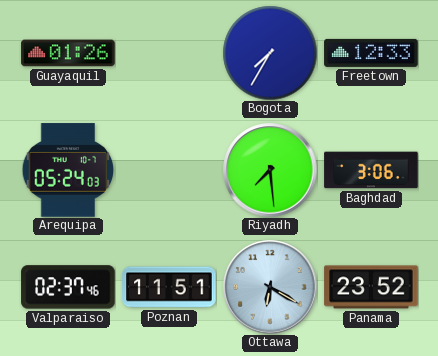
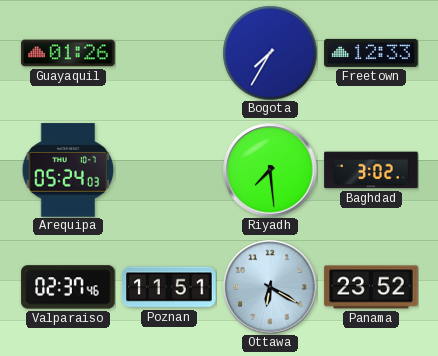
Baghdad: 3:06 -> 3:02 (371, 170)
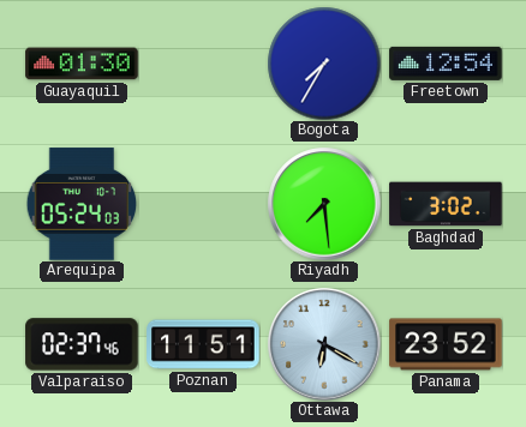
Guayaquil: 01:26 -> 01:30 (82, 64)
Freetown: 12:33 -> 12:54 (446, 64)
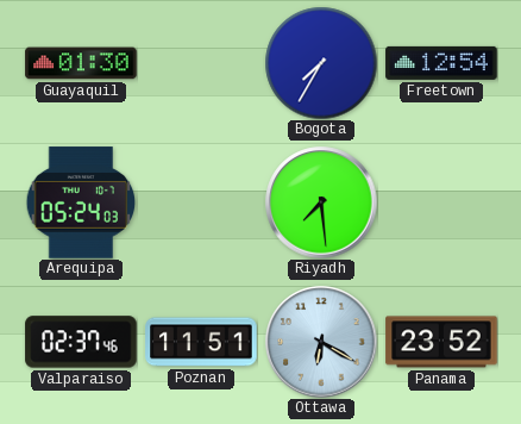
Baghdad: 3:02 -> none (446, 204)
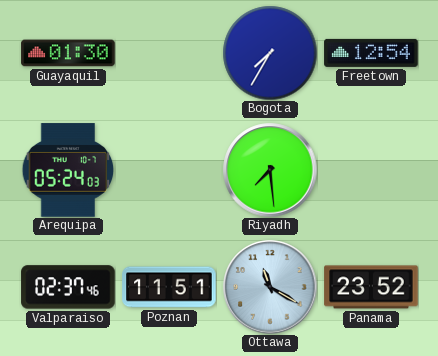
Ottawa: 6:20 -> 11:20 (270, 287)
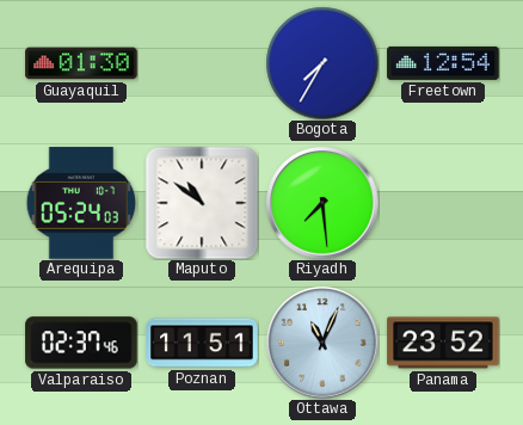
Maputo: none -> 10:51 (202, 203)
Ottawa: 11:20 -> 11:04 (322, 343)
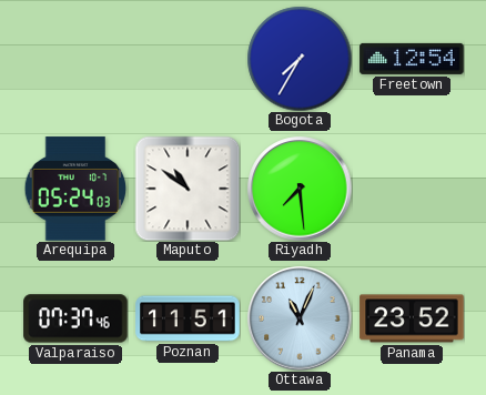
Guayaquil: 01:30 -> none (81, 63)
Valparaiso: 02:37 -> 07:37 (75, 318)
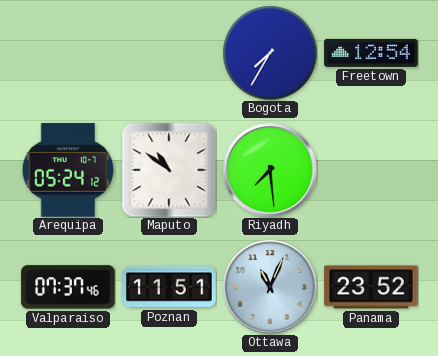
Arequipa: 05:24:03 -> 05:24:12 (68, 170)
